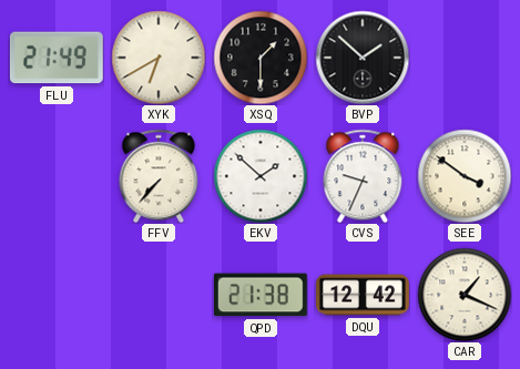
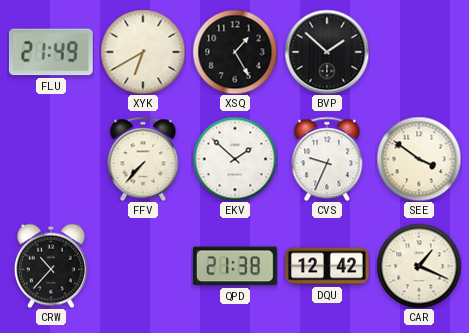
XSQ: 1:30 -> 1:25 (235, 52)
CRW: none -> 10:37 (51, 266)
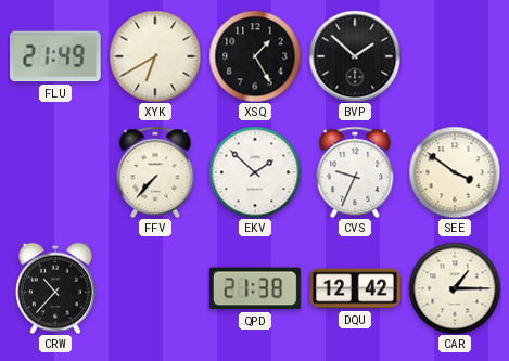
CAR: 1:19 -> 1:15 (455, 288)
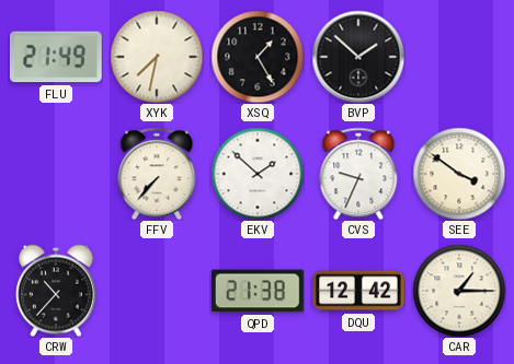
XYK: 6:40 -> 7:32 (157, 57)
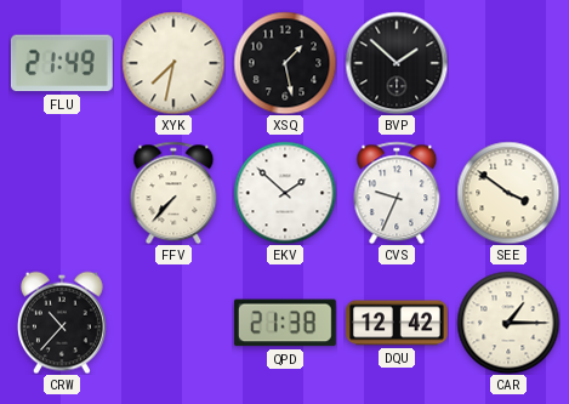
XSQ: 1:25 -> 1:28 (285, 63)
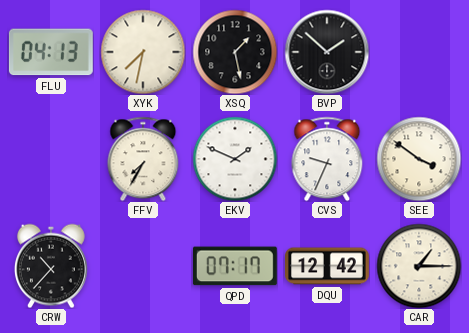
FLU: 21:49 -> 04:13 (51, 52)
FFV: 7:37 -> 7:35 (143, 159)
EKV: 1:52 -> 1:49 (235, 159)
QPD: 21:38 -> 07:17 (235, 266)
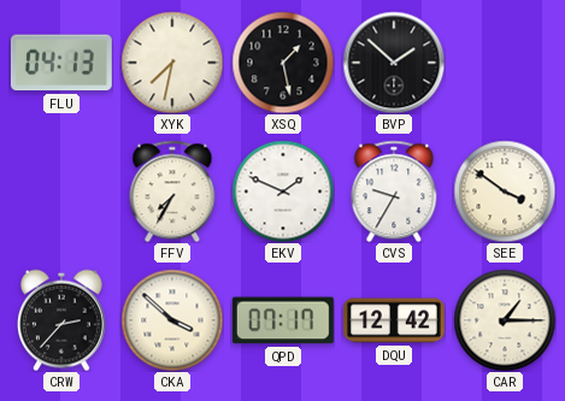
CVS: 9:34 -> 9:35 (394, 191)
CRW: 10:37 -> 2:37 (61, 320)
CKA: none -> 3:52 (172, 320)
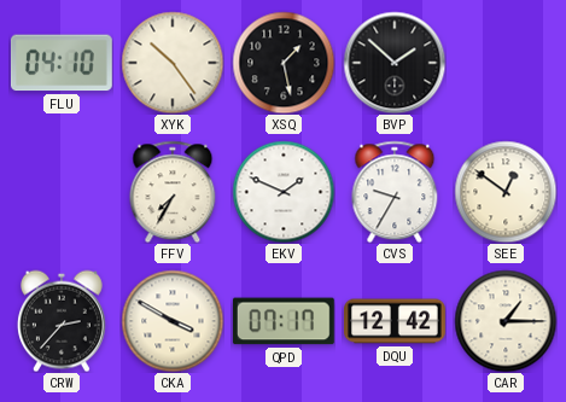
FLU: 04:13 -> 04:10 (62, 63)
XYK: 7:32 -> 10:24 (173, 63)
SEE: 3:51 -> 12:51 (506, 192)
CKA: 3:52 -> 3:50 (173, 321)
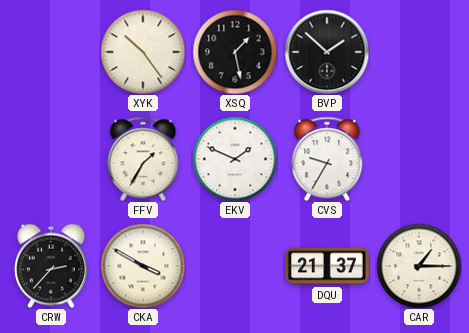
FLU: 04:10 -> none (62, 63)
FFV: 7:35 -> 1:35 (143, 159)
SEE: 12:51 -> none (506, 192)
QPD: 07:17 -> none (284, 321)
DQU: 12:42 -> 21:37 (328, 266)
